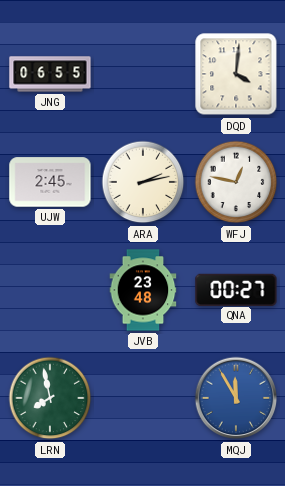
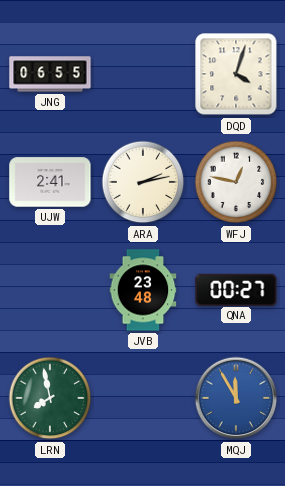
DQD: 4:01 -> 4:03 (236, 74)
UJW: 2:45 -> 2:41 (50, 182)
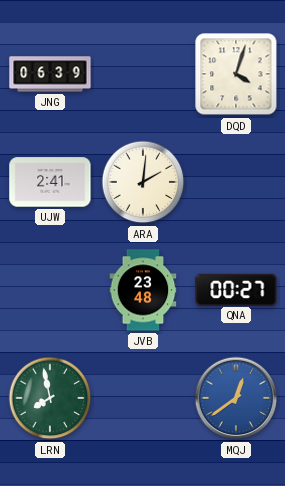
JNG: 06:55 -> 06:39 (50, 74)
ARA: 2:13 -> 2:01 (143, 182)
WFJ: 12:47 -> none (236, 182)
MQJ: 11:55 -> 12:39 (236, 398)
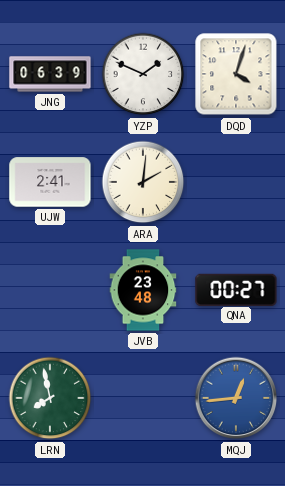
YZP: none -> 1:49 (143, 74)
MQJ: 12:39 -> 12:44 (236, 398)
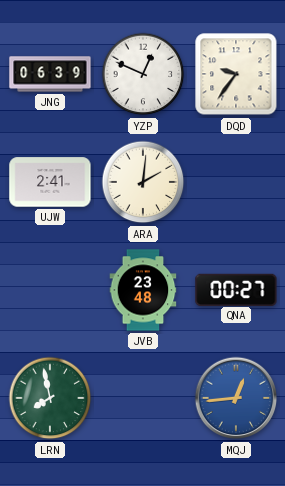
YZP: 1:49 -> 12:49 (143, 74)
DQD: 4:03 -> 9:36 (236, 74)
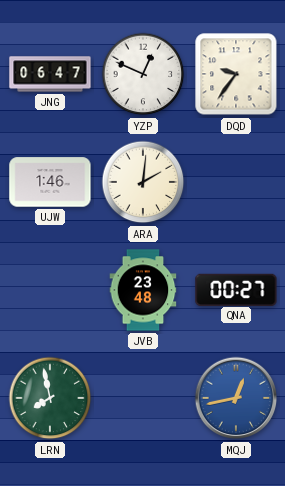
JNG: 06:39 -> 06:47 (50, 74)
UJW: 2:41 -> 1:46 (50, 182)
MQJ: 12:44 -> 12:43 (236, 398)
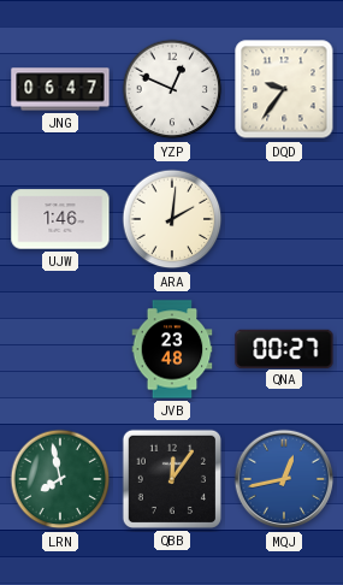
QBB: none -> 12:06 (172, 479)
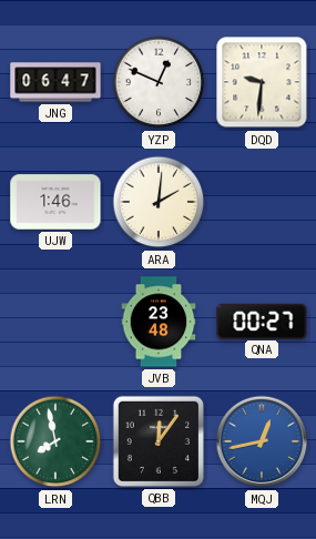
DQD: 9:36 -> 9:31 (262, 82)
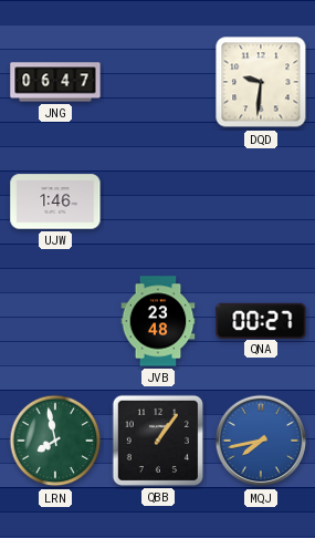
YZP: 12:49 -> none (159, 82)
ARA: 2:01 -> none (159, 202)
QBB: 12:06 -> 1:06 (158, 441)
MQJ: 12:43 -> 7:43 (261, 441)
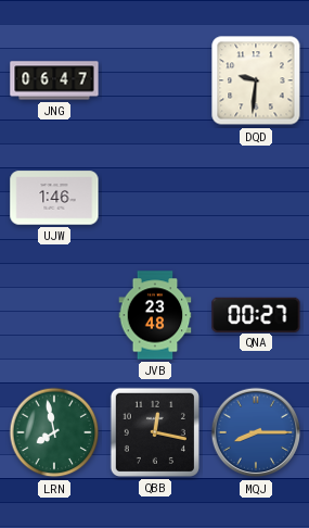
QBB: 1:06 -> 12:17 (155, 432)
MQJ: 7:43 -> 8:15 (256, 432)
